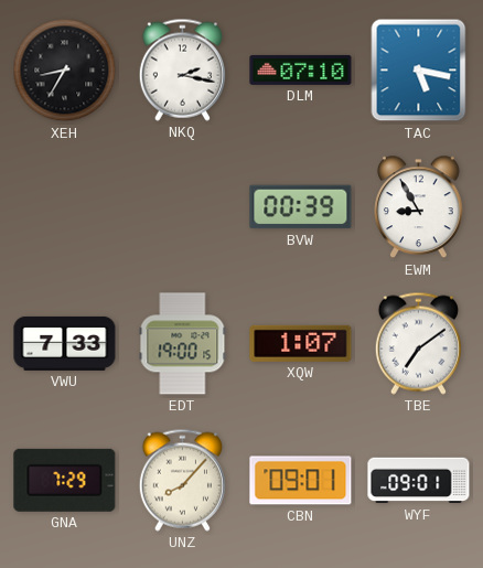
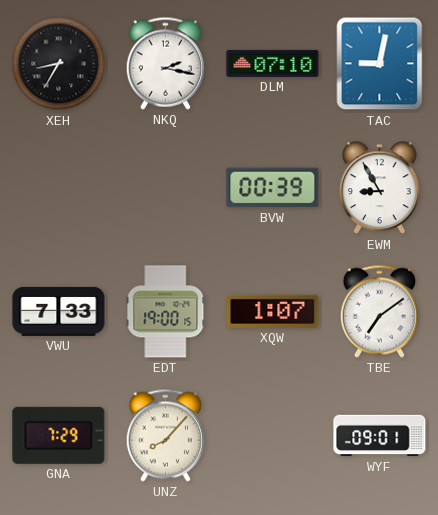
TAC: 5:17 -> 9:02 (380, 64)
CBN: 09:01 -> none (301, 481)
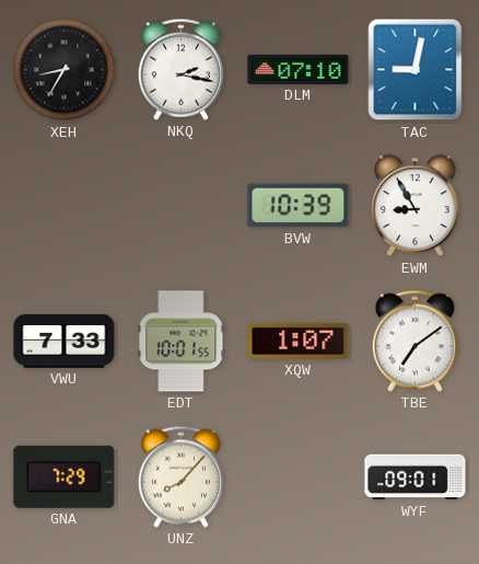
BVW: 00:39 -> 10:39 (299, 206)
EDT: 19:00 -> 10:01 (182, 342)
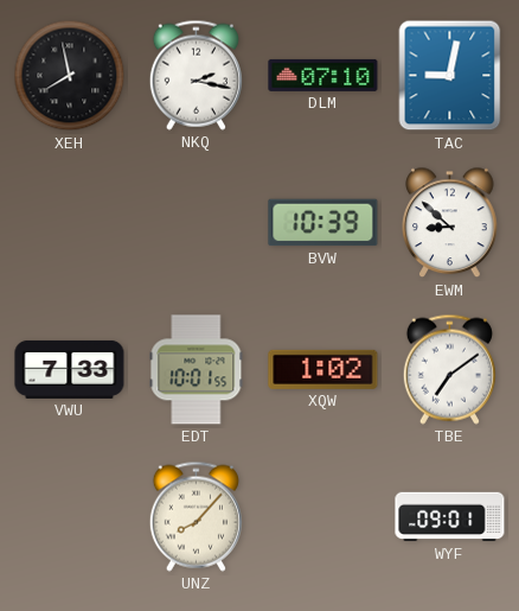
XEH: 8:35 -> 7:58 (70, 76)
EWM: 8:55 -> 8:52 (450, 223)
XQW: 1:07 -> 1:02 (323, 369)
GNA: 7:29 -> none (65, 476)
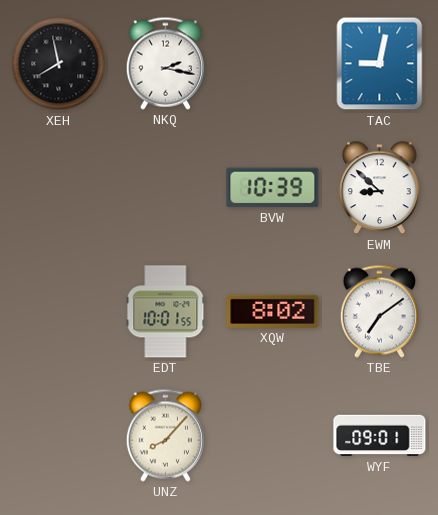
DLM: 07:10 -> none (323, 75)
VWU: 7:33 -> none (70, 369)
XQW: 1:02 -> 8:02 (273, 311)
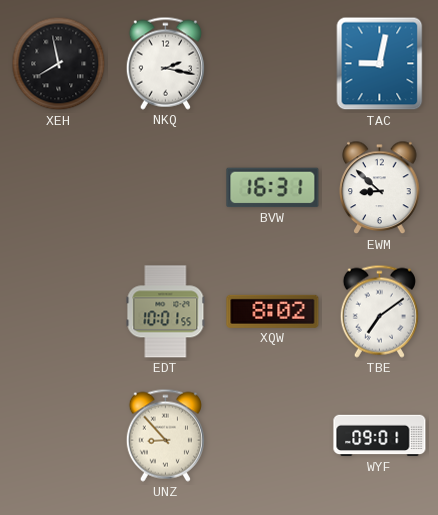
BVW: 10:39 -> 16:31 (273, 188)
UNZ: 8:07 -> 8:53 (165, 435)
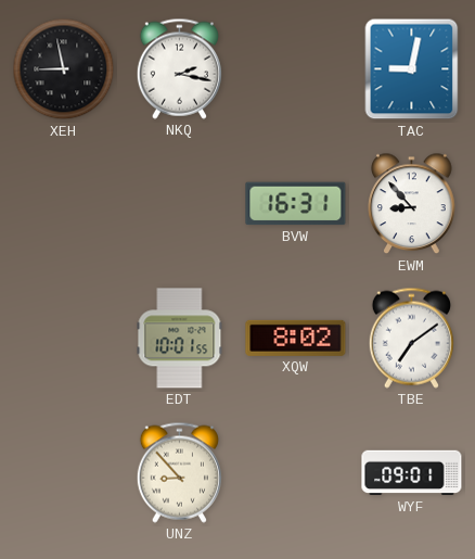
XEH: 7:58 -> 8:58 (64, 69)
EWM: 8:52 -> 8:53 (412, 204)
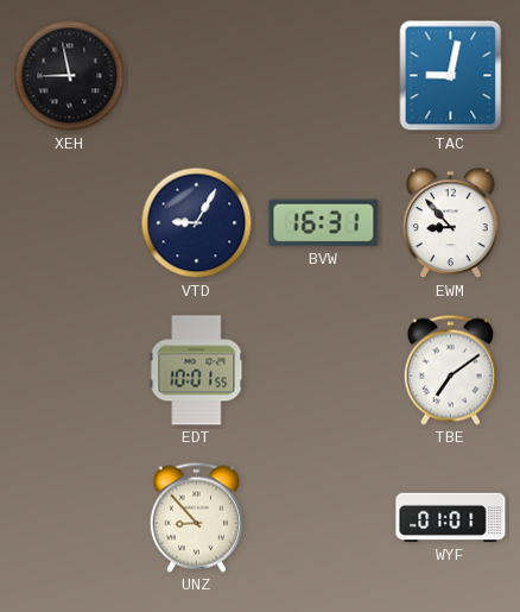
NKQ: 2:17 -> none (179, 68)
VTD: none -> 9:05 (197, 223)
XQW: 8:02 -> none (296, 338)
WYF: 09:01 -> 01:01 (451, 518)
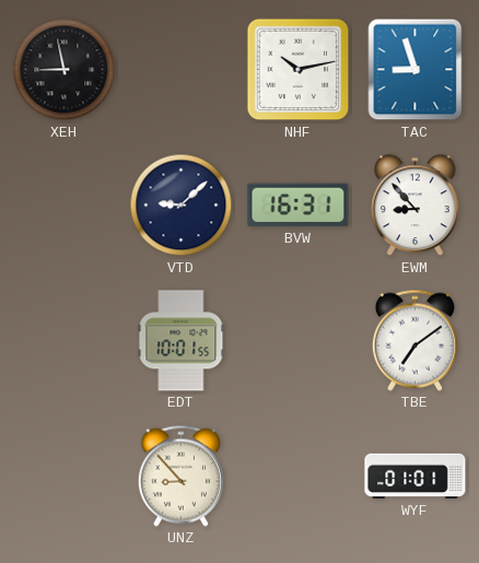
NHF: none -> 10:13 (299, 70)
TAC: 9:02 -> 8:57 (416, 70)
VTD: 9:05 -> 9:08 (182, 206)
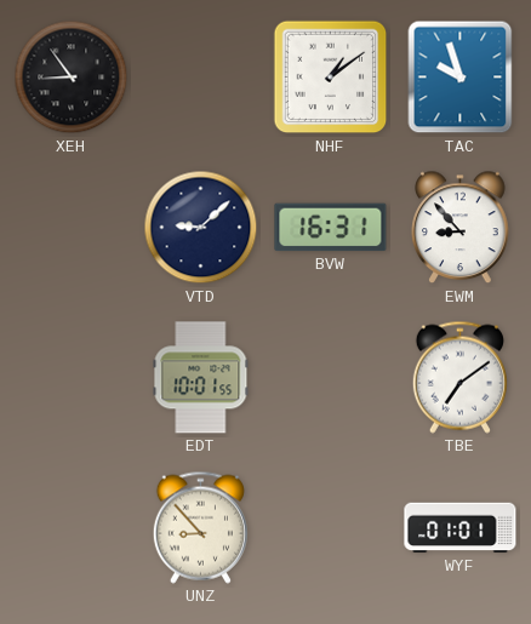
XEH: 8:58 -> 8:54 (72, 78)
NHF: 10:13 -> 1:09 (331, 78)
TAC: 8:57 -> 9:57 (461, 78)
